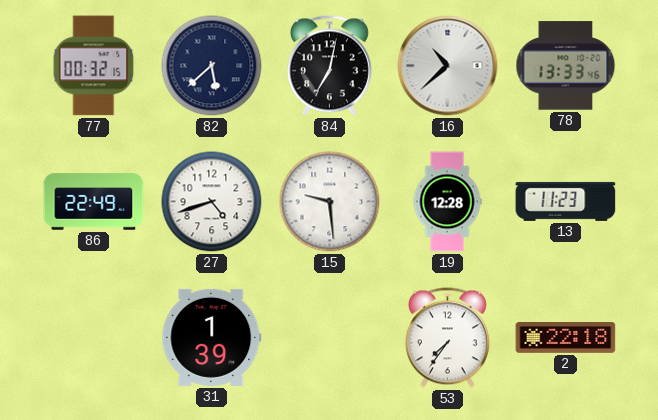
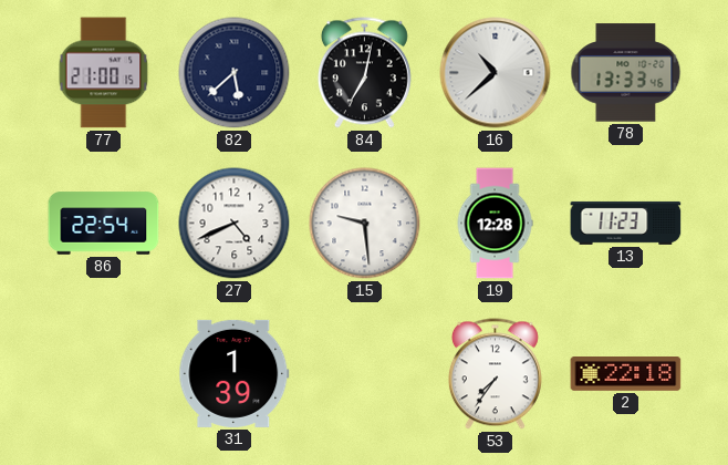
77: 00:32 -> 21:00 (104, 73)
86: 22:49 -> 22:54 (104, 224)
27: 4:42 -> 4:41 (235, 224)
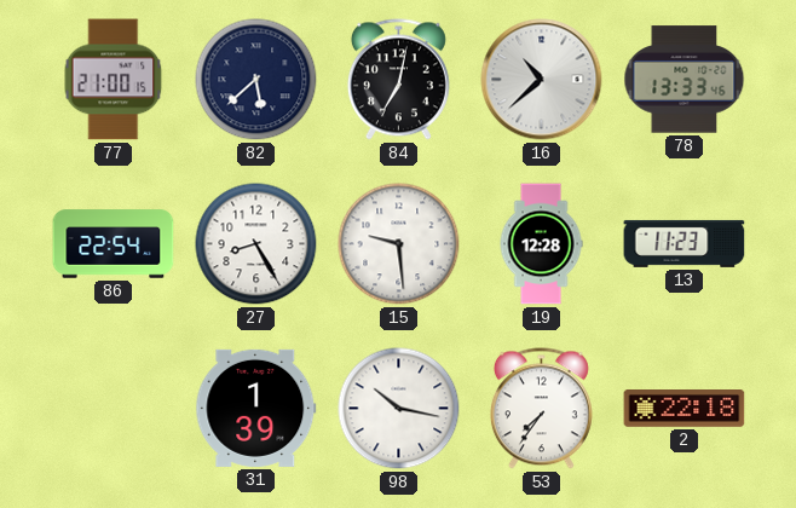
27: 4:41 -> 8:25 (256, 244)
98: none -> 10:17 (399, 409)
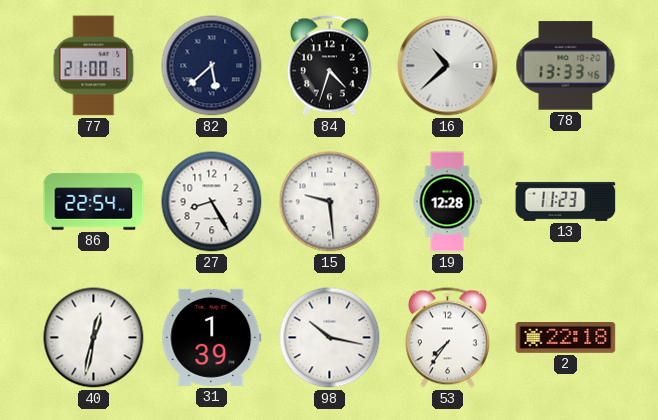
84: 7:02 -> 4:33 (329, 66)
40: none -> 12:32 (94, 338)
